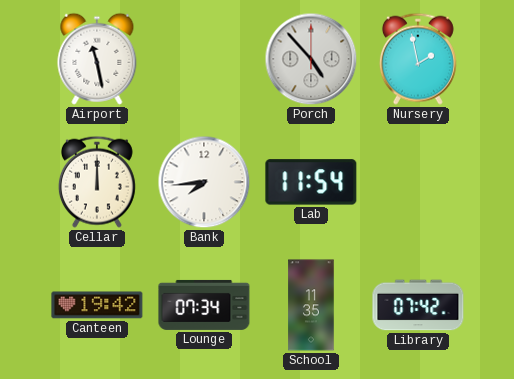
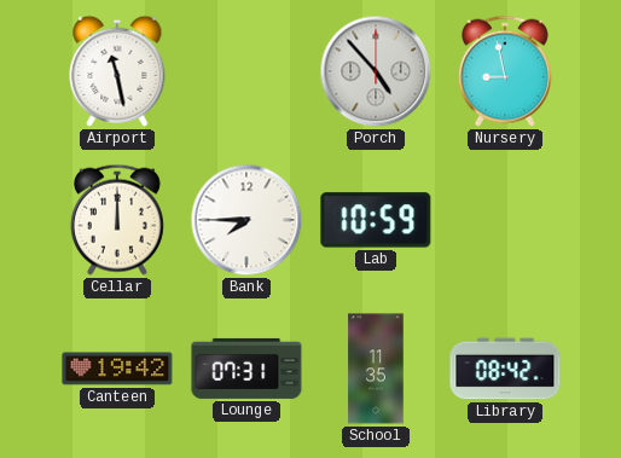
Nursery: 1:58 -> 8:58 (505, 71)
Bank: 7:44 -> 7:45 (246, 220)
Lab: 11:54 -> 10:59 (376, 220)
Lounge: 07:34 -> 07:31 (246, 369)
Library: 07:42 -> 08:42 (505, 369)
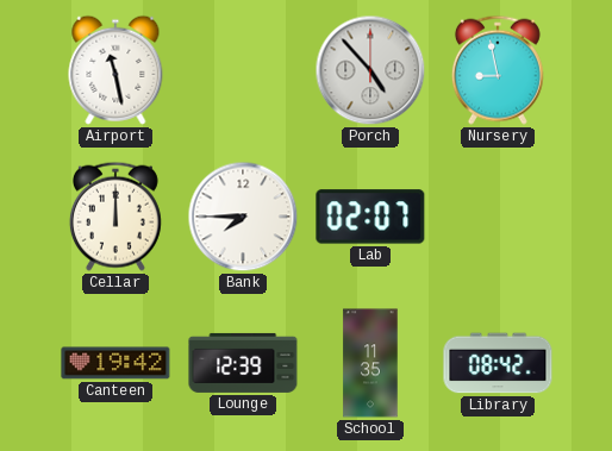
Lab: 10:59 -> 02:07 (370, 217)
Lounge: 07:31 -> 12:39 (243, 363)
